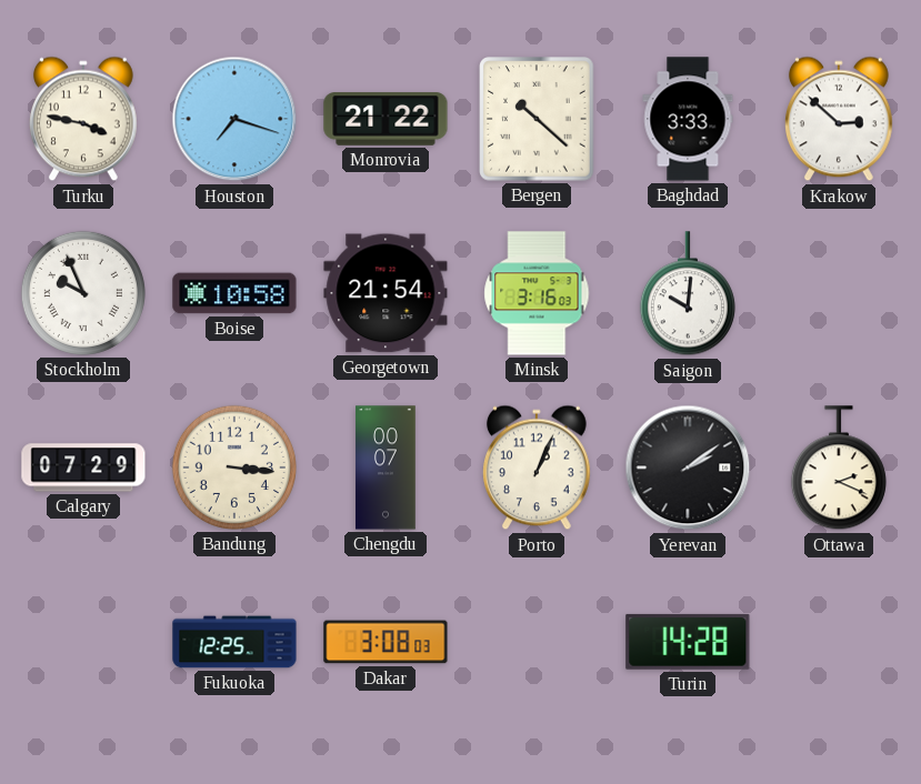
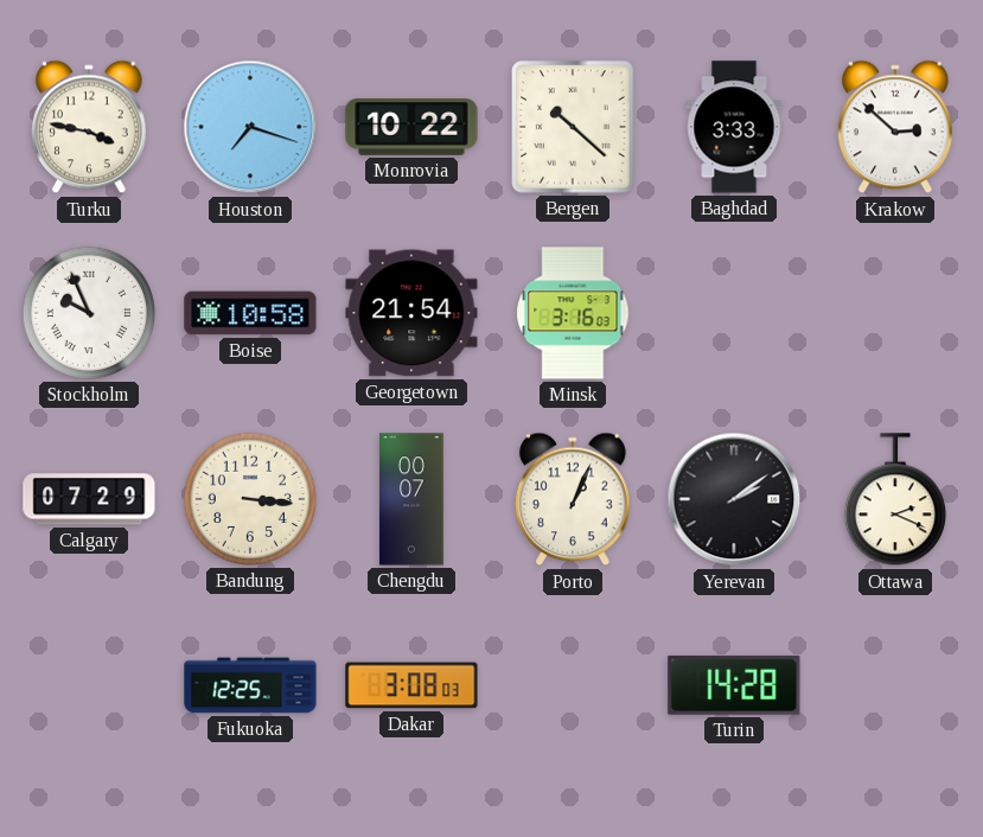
Monrovia: 21:22 -> 10:22 (411, 127)
Saigon: 10:01 -> none (688, 294)
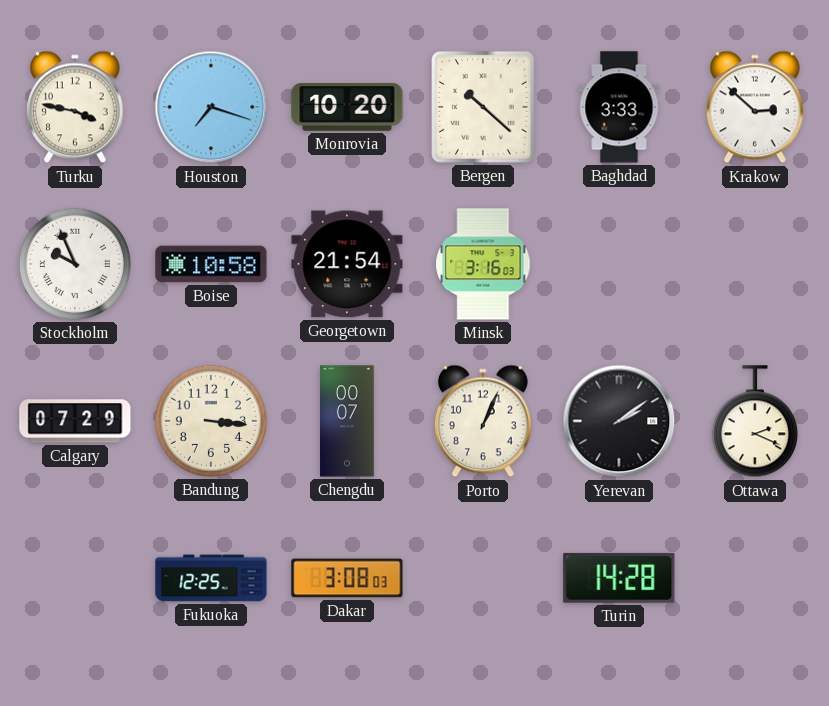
Monrovia: 10:22 -> 10:20 (347, 107)
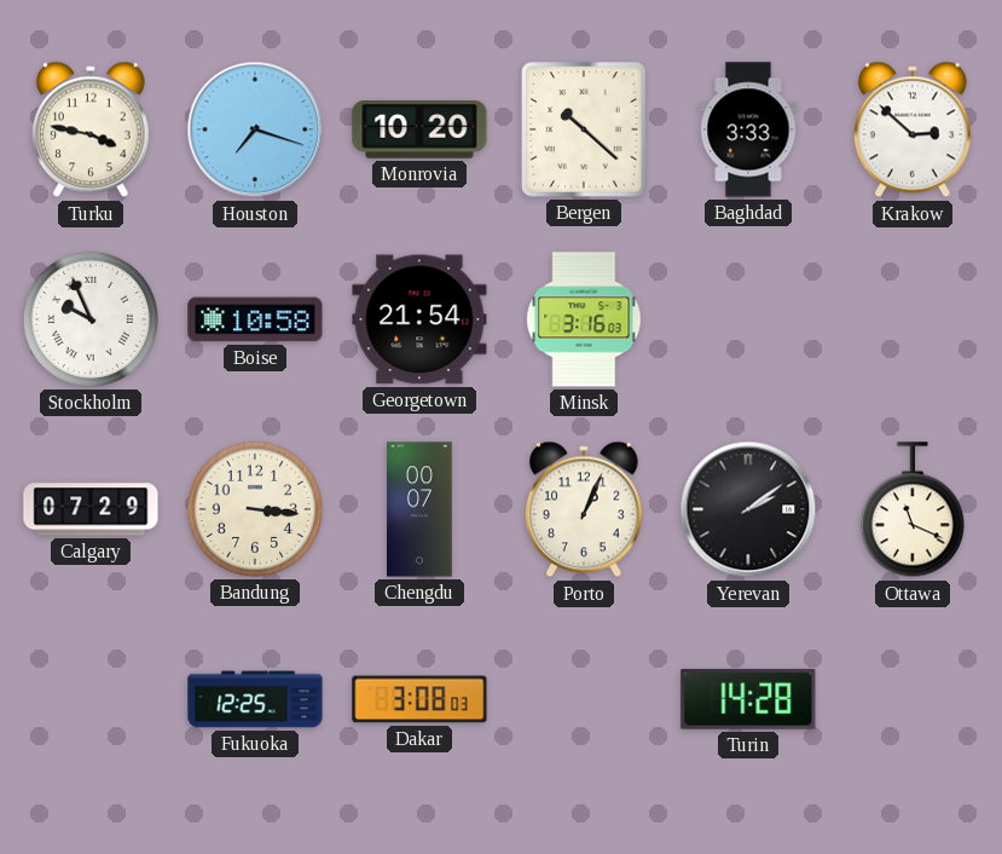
Ottawa: 2:19 -> 11:19 (913, 510)
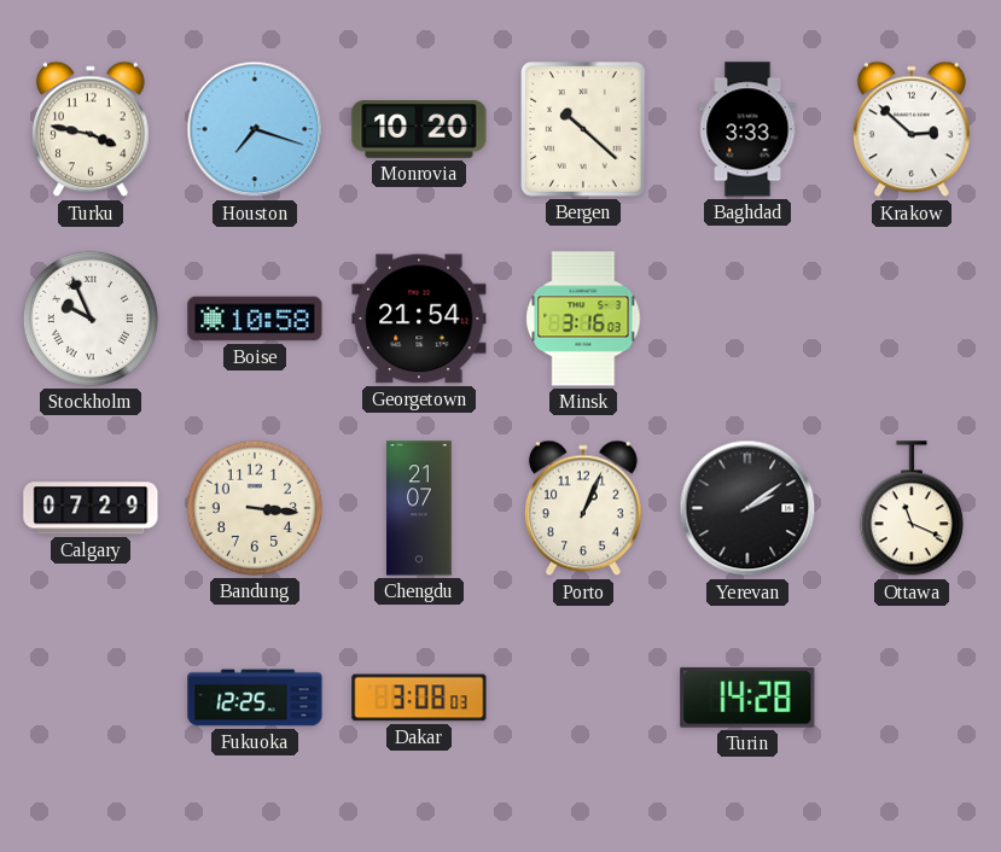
Chengdu: 00:07 -> 21:07 (419, 508)
